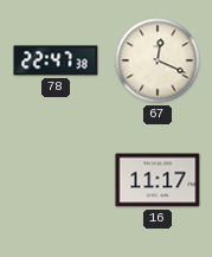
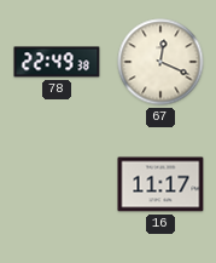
78: 22:47 -> 22:49 (57, 62)
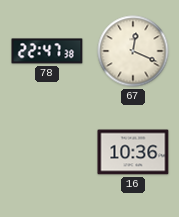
78: 22:49 -> 22:47 (47, 51)
16: 11:17 -> 10:36 (133, 152)
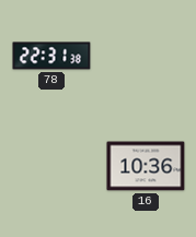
78: 22:47 -> 22:31 (51, 56)
67: 12:19 -> none (133, 51)
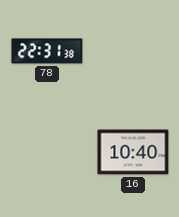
16: 10:36 -> 10:40 (133, 152)
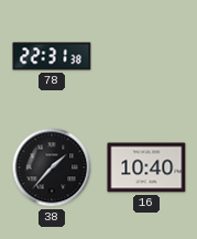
38: none -> 1:37 (52, 167)
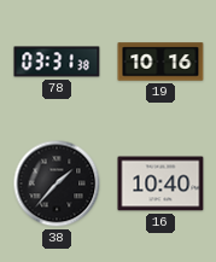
78: 22:31 -> 03:31 (57, 62)
19: none -> 10:16 (160, 62)
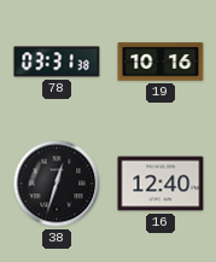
38: 1:37 -> 12:33 (57, 184)
16: 10:40 -> 12:40 (160, 184)
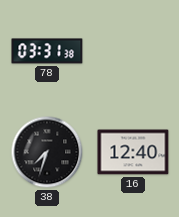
19: 10:16 -> none (160, 62)
38: 12:33 -> 7:33 (47, 152)
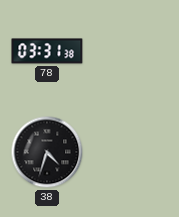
38: 7:33 -> 4:33 (47, 152)
16: 12:40 -> none (133, 152)
